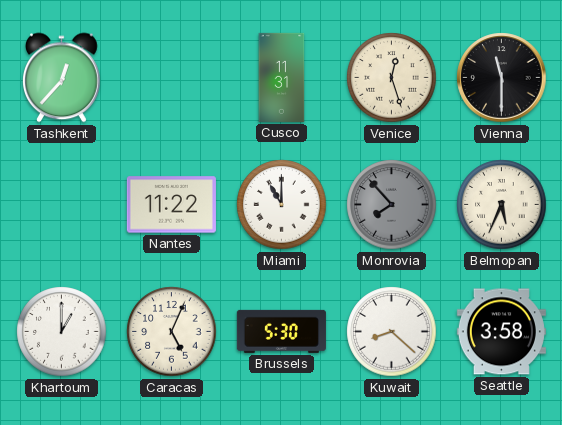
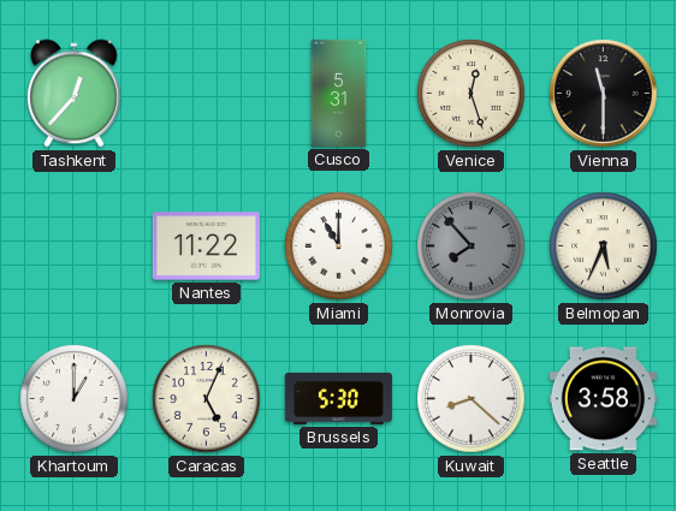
Cusco: 11:31 -> 5:31 (339, 93)
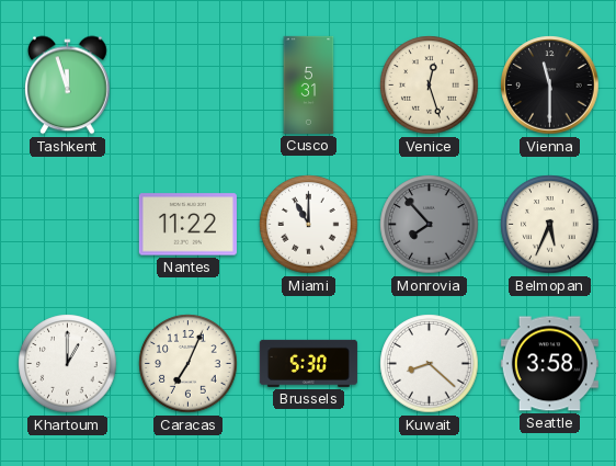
Tashkent: 12:37 -> 11:57 (68, 86)
Caracas: 5:04 -> 7:04 (189, 364)
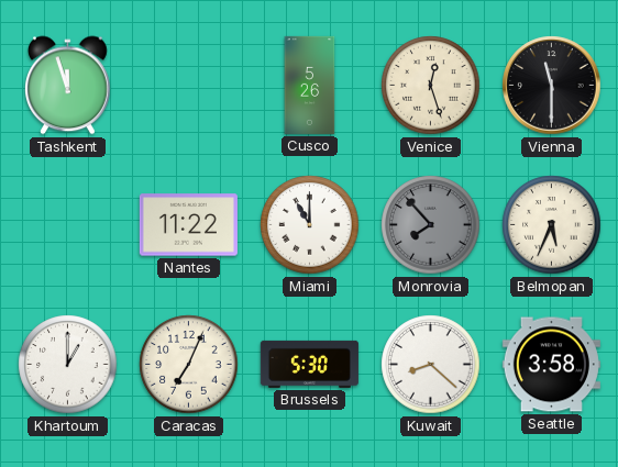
Cusco: 5:31 -> 5:26 (310, 85)
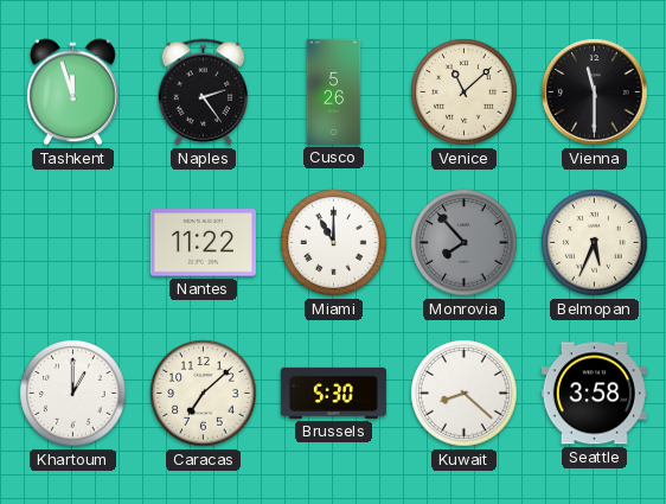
Naples: none -> 2:24 (204, 92)
Venice: 12:27 -> 11:08 (465, 92)
Caracas: 7:04 -> 7:08 (204, 394)
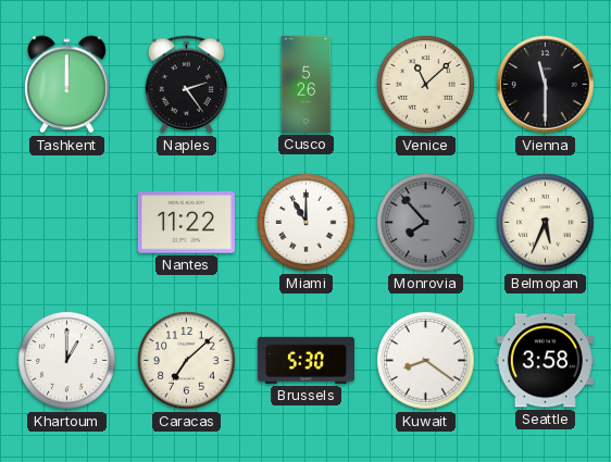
Tashkent: 11:57 -> 12:00 (67, 85)
Kuwait: 8:22 -> 8:21 (426, 361)
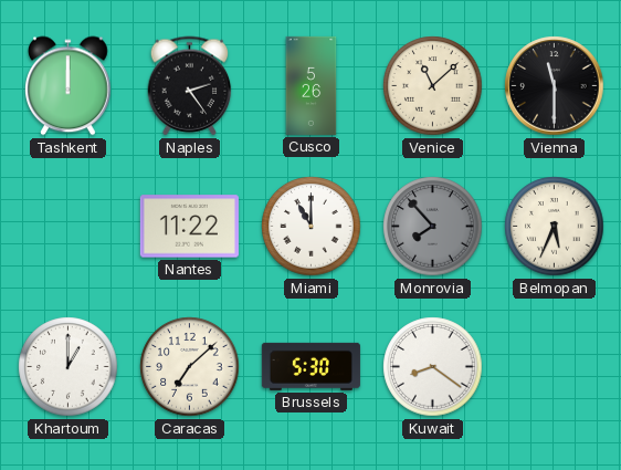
Seattle: 3:58 -> none (545, 361)
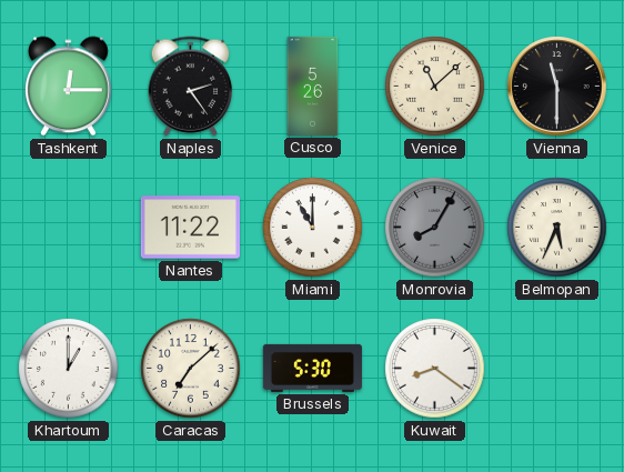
Tashkent: 12:00 -> 12:15 (69, 87)
Monrovia: 7:53 -> 8:05 (435, 228)
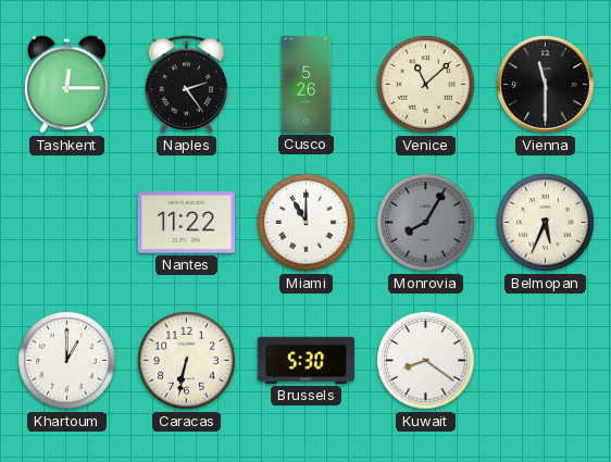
Caracas: 7:08 -> 6:32 (187, 361)
